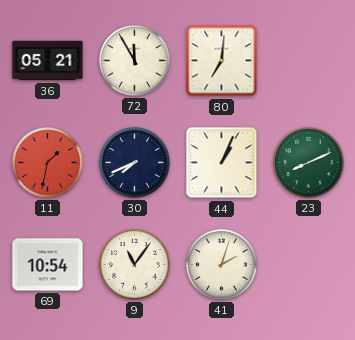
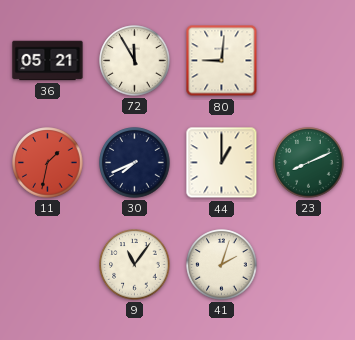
80: 7:01 -> 9:01 (222, 61)
44: 1:04 -> 1:00 (222, 163)
69: 10:54 -> none (48, 265)
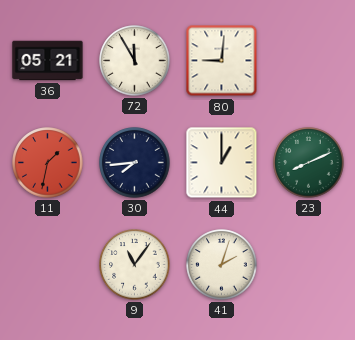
30: 7:41 -> 7:44 (135, 163)
